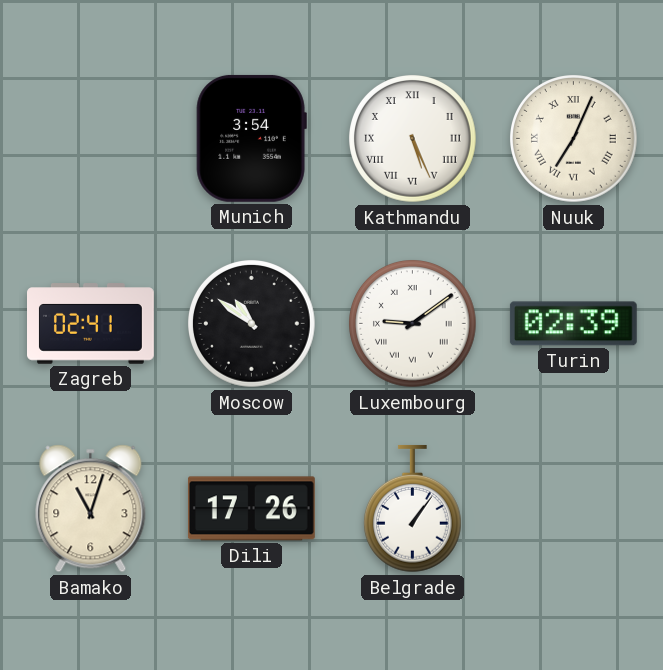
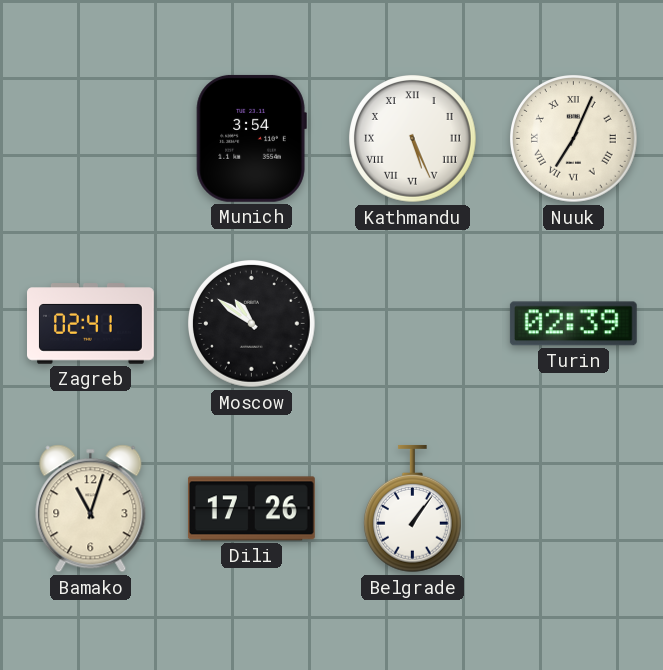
Luxembourg: 9:09 -> none (413, 324)
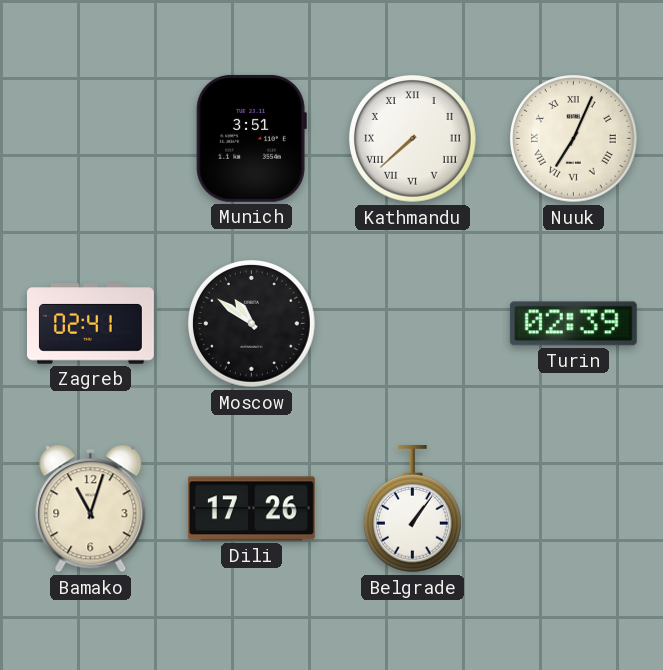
Munich: 3:54 -> 3:51 (251, 138)
Kathmandu: 5:26 -> 7:38 (413, 139)
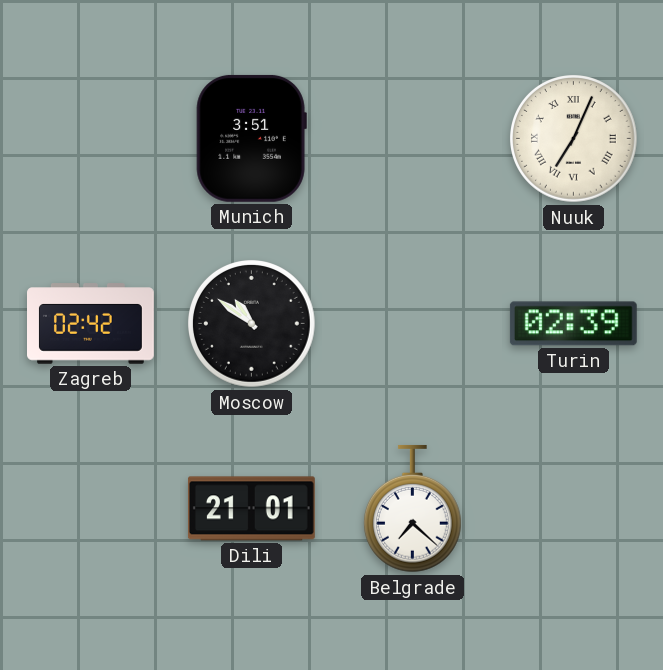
Kathmandu: 7:38 -> none (413, 139)
Zagreb: 02:41 -> 02:42 (91, 324)
Bamako: 11:03 -> none (91, 509)
Dili: 17:26 -> 21:01 (251, 509)
Belgrade: 1:06 -> 7:22 (412, 509)
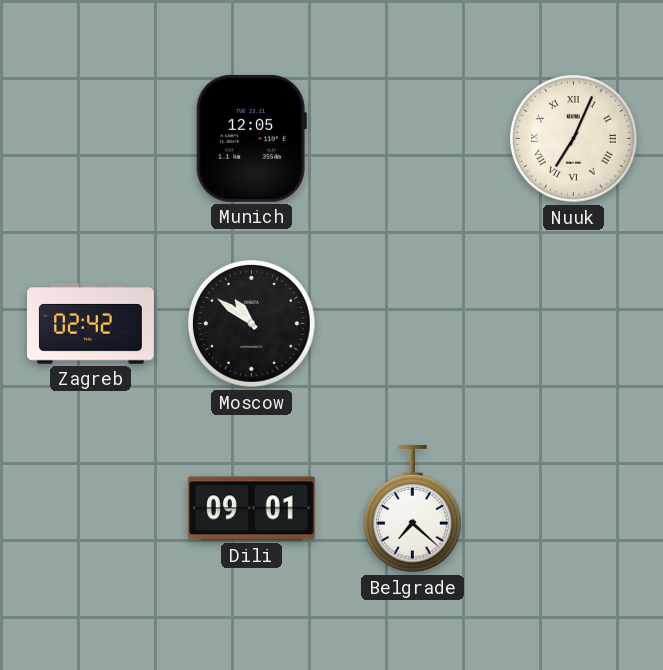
Munich: 3:51 -> 12:05 (251, 138)
Turin: 02:39 -> none (573, 324)
Dili: 21:01 -> 09:01 (251, 509)
